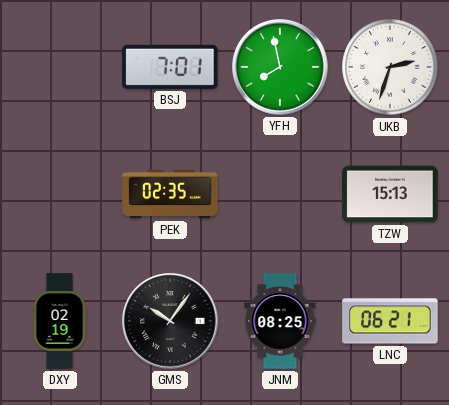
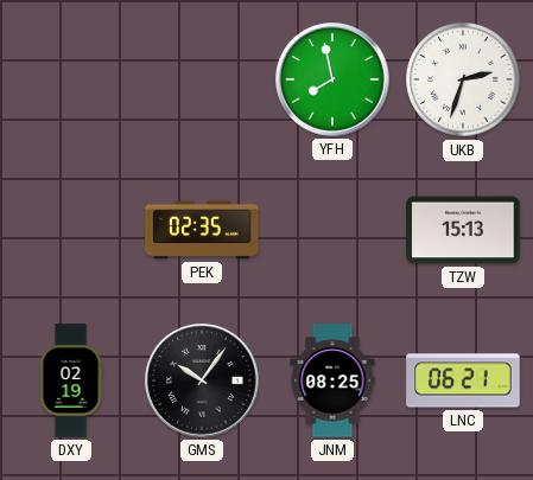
BSJ: 7:01 -> none (170, 67)
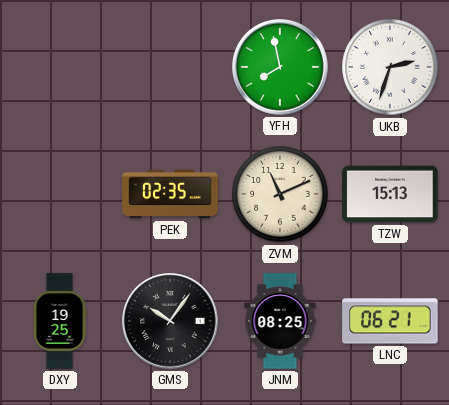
ZVM: none -> 11:11 (280, 194)
DXY: 02:19 -> 19:25 (60, 321)
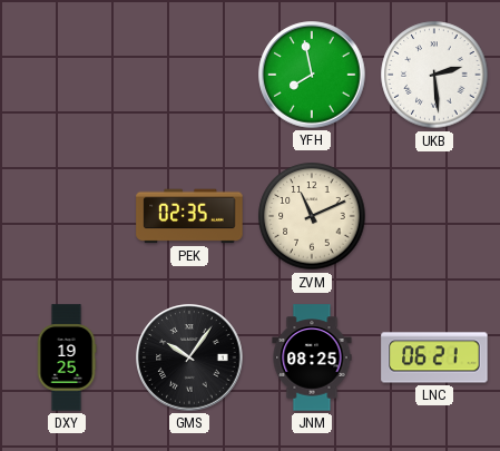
UKB: 2:33 -> 2:29 (434, 75)
TZW: 15:13 -> none (390, 194)
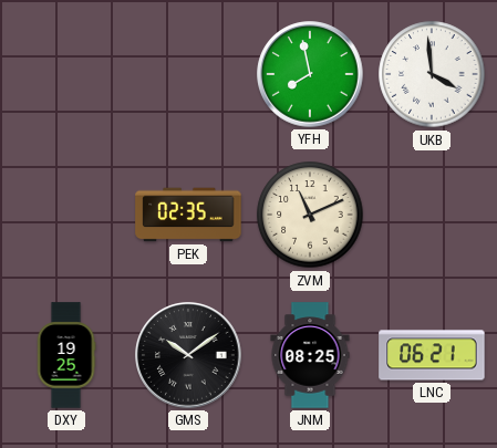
UKB: 2:29 -> 3:59 (432, 74)
GMS: 10:06 -> 10:09 (188, 355)
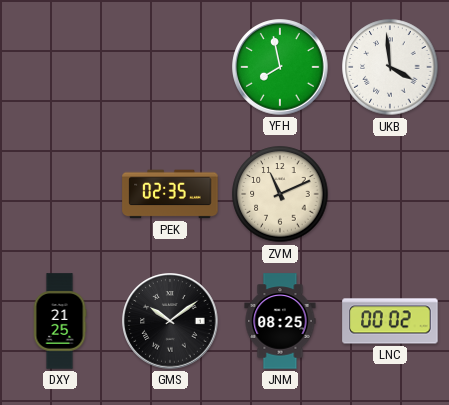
DXY: 19:25 -> 21:25 (60, 321)
LNC: 06:21 -> 00:02 (390, 321)
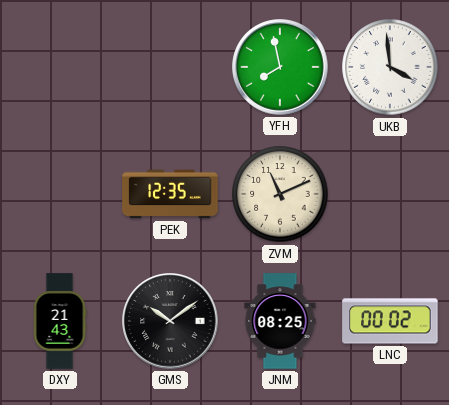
PEK: 02:35 -> 12:35 (170, 194)
DXY: 21:25 -> 21:43 (60, 321)
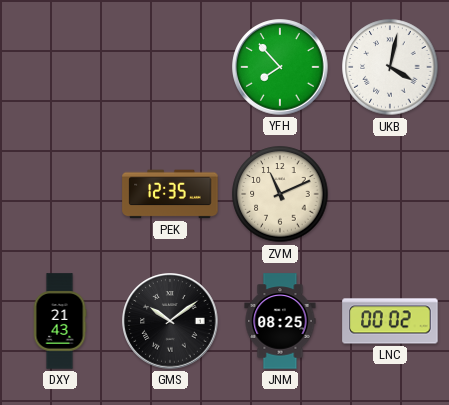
YFH: 7:58 -> 7:53 (280, 67)
UKB: 3:59 -> 4:02 (390, 67)
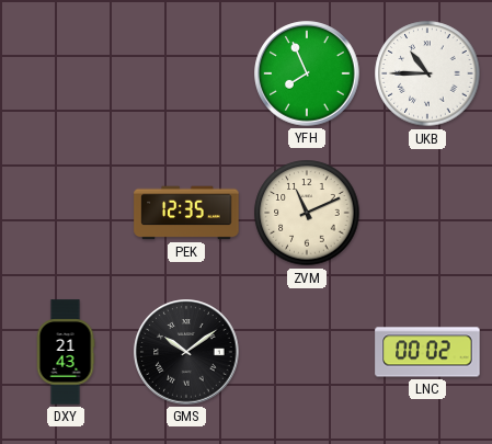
YFH: 7:53 -> 7:56 (307, 73)
UKB: 4:02 -> 10:45 (427, 73)
JNM: 08:25 -> none (280, 321)
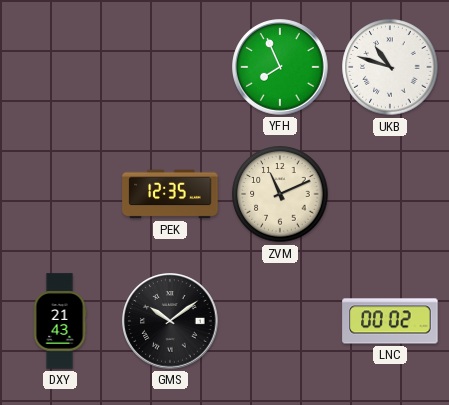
UKB: 10:45 -> 10:48 (390, 67)
